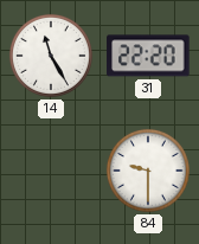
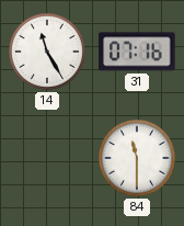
31: 22:20 -> 07:16 (137, 52)
84: 9:30 -> 11:30 (137, 158)
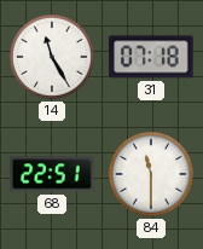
31: 07:16 -> 07:18 (151, 57)
68: none -> 22:51 (52, 174)
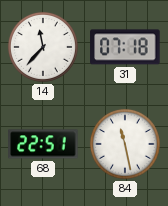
14: 11:25 -> 11:37 (43, 47)
84: 11:30 -> 11:28 (125, 144)
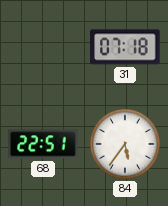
14: 11:37 -> none (43, 47)
84: 11:28 -> 5:36 (125, 144)
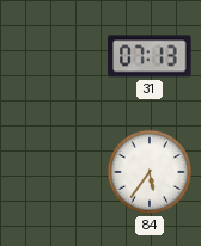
31: 07:18 -> 07:13 (150, 56)
68: 22:51 -> none (43, 144)
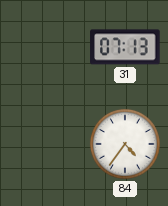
84: 5:36 -> 4:36 (125, 144)
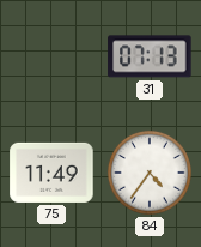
75: none -> 11:49 (51, 173)
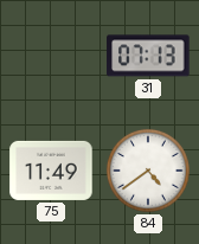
84: 4:36 -> 4:39 (148, 171)
